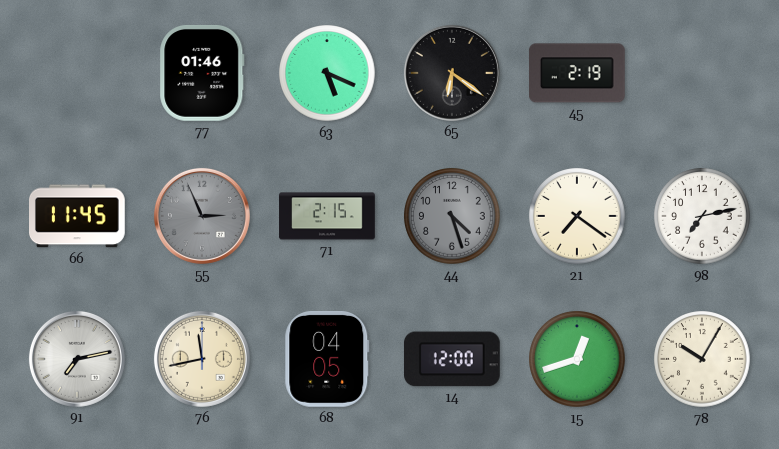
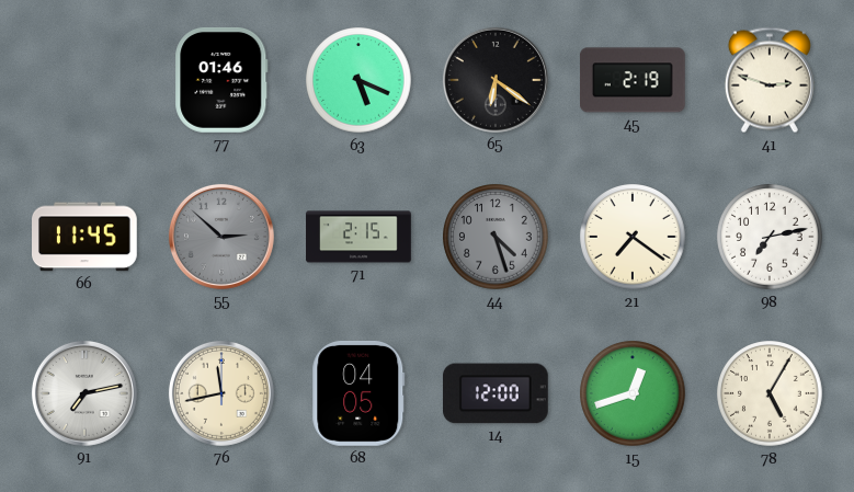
41: none -> 2:48 (770, 80)
55: 2:56 -> 2:52 (221, 237)
78: 10:05 -> 5:05 (770, 393)
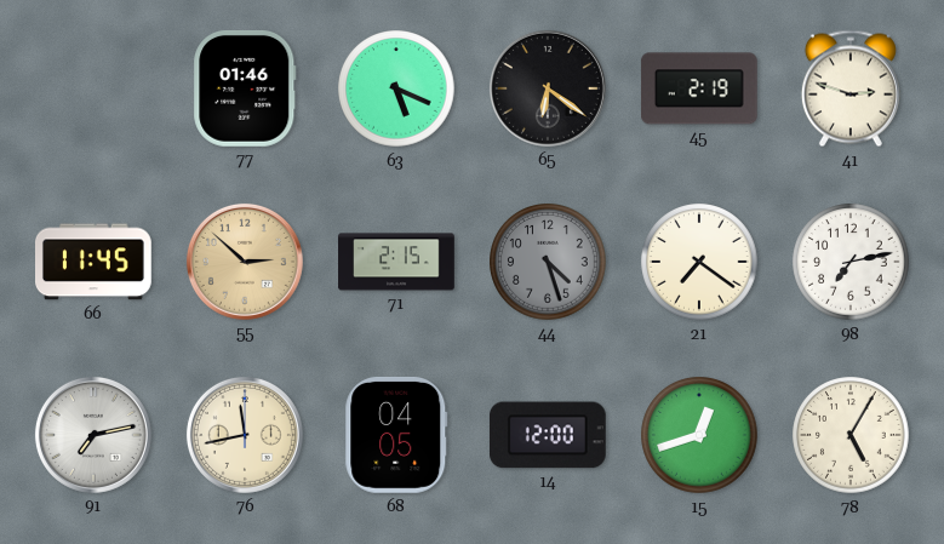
55 dial: grey -> champagne (245, 262)
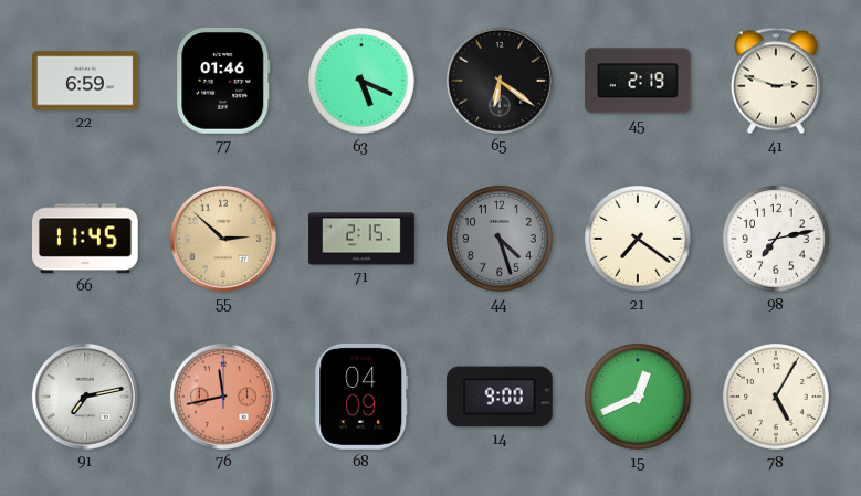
22: none -> 6:59 (86, 81)
76 dial: cream -> salmon (223, 397)
68: 04:05 -> 04:09 (361, 397)
14: 12:00 -> 9:00 (500, 397)
15: 12:42 -> 12:41 (638, 397)
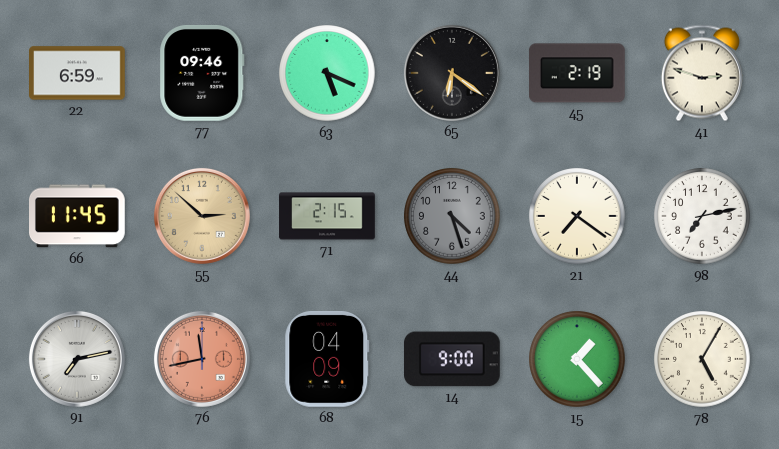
77: 01:46 -> 09:46 (202, 73)
15: 12:41 -> 1:23 (577, 359)
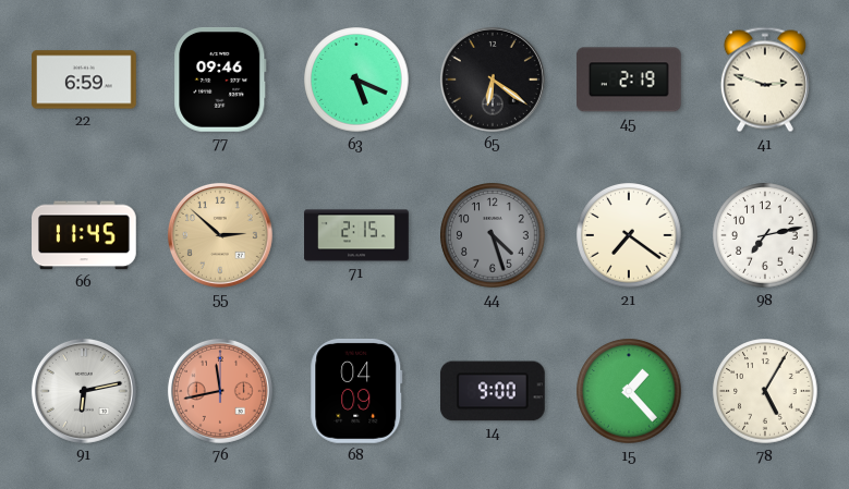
91: 7:13 -> 6:13 (84, 391)
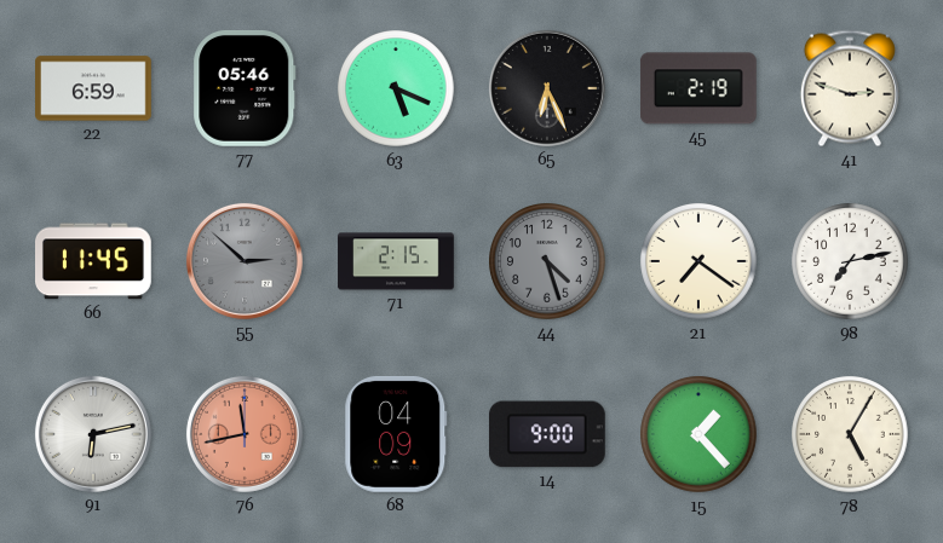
77: 09:46 -> 05:46 (245, 88)
65: 6:21 -> 6:26 (547, 88)
55 dial: champagne -> grey (245, 261)
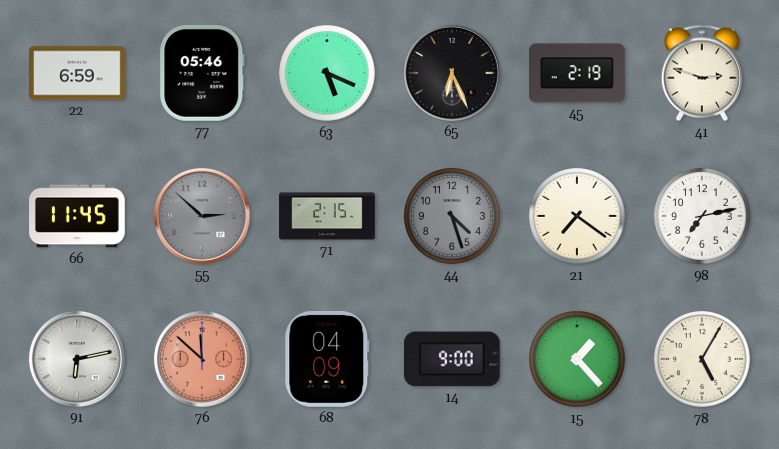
76: 11:43 -> 11:52 (202, 359)
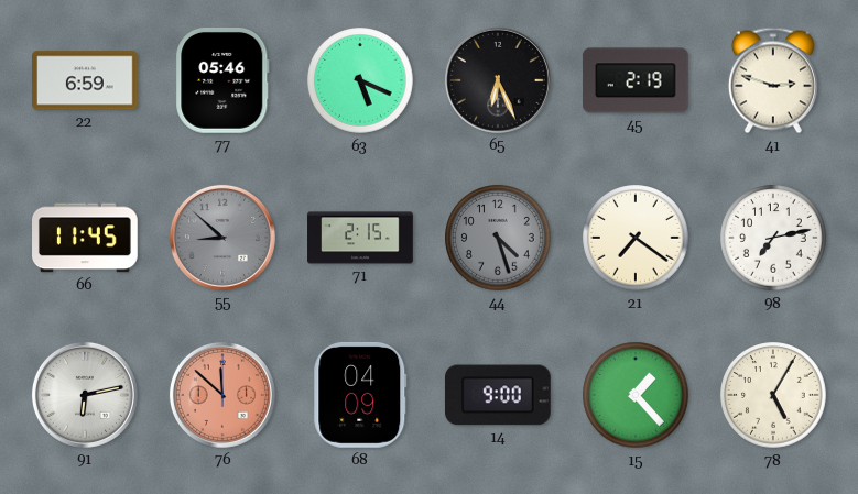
55: 2:52 -> 8:52 (222, 238)
